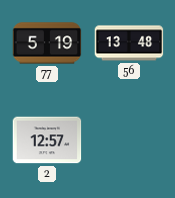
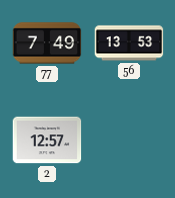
77: 5:19 -> 7:49 (47, 43)
56: 13:48 -> 13:53 (129, 43)
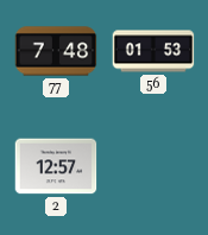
77: 7:49 -> 7:48 (56, 51)
56: 13:53 -> 01:53 (153, 51)
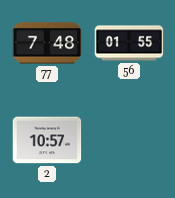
56: 01:53 -> 01:55 (129, 43)
2: 12:57 -> 10:57 (47, 140)
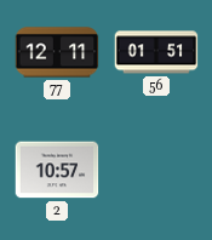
77: 7:48 -> 12:11 (57, 52)
56: 01:55 -> 01:51 (156, 52)
